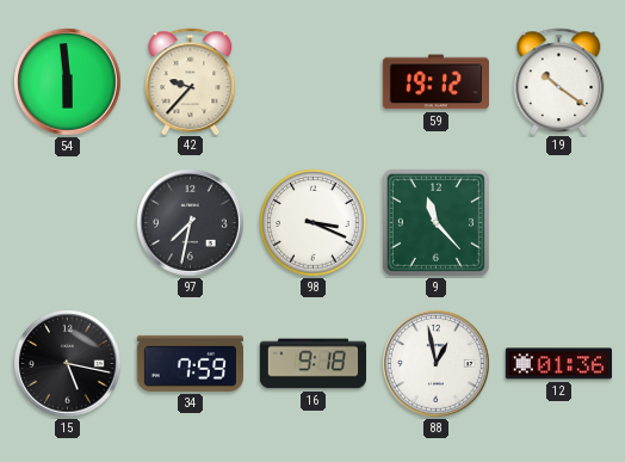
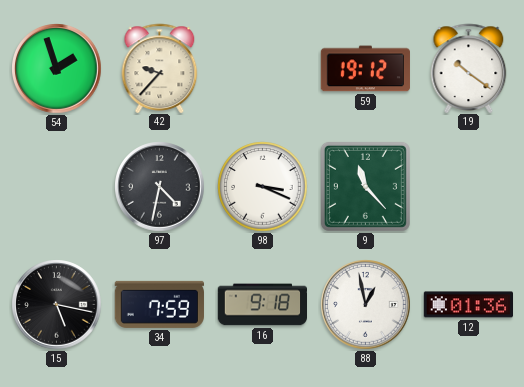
54: 5:59 -> 1:57 (57, 69)
97: 7:32 -> 4:32 (160, 187)
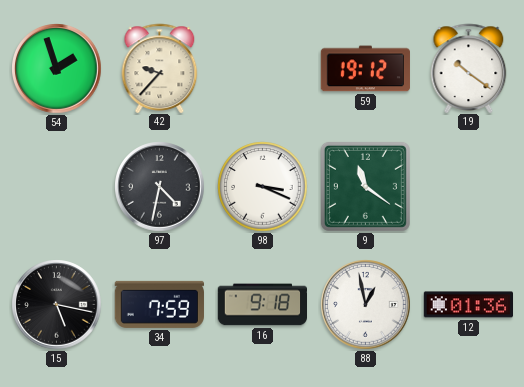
9: 11:23 -> 11:21 (365, 186)
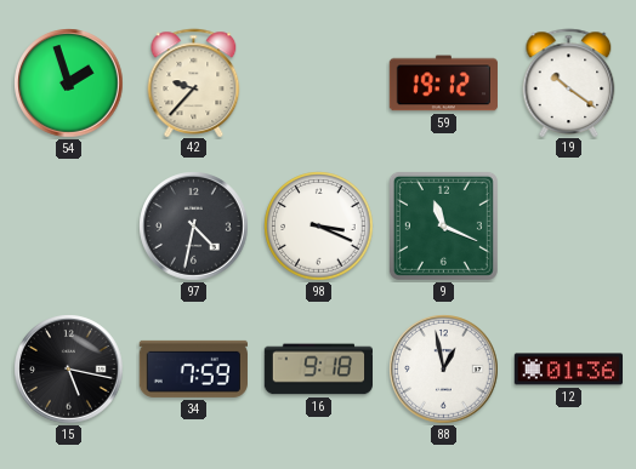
9: 11:21 -> 11:19 (443, 225)
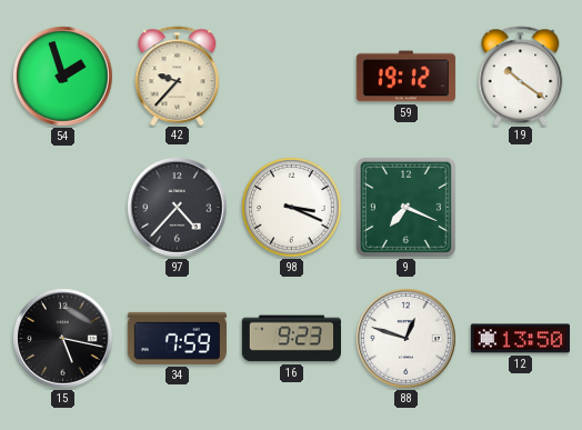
97: 4:32 -> 4:37 (178, 208)
9: 11:19 -> 7:19 (405, 207)
16: 9:18 -> 9:23 (291, 339)
88: 12:58 -> 12:48 (407, 339)
12: 01:36 -> 13:50 (520, 339)
